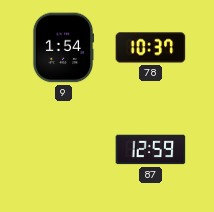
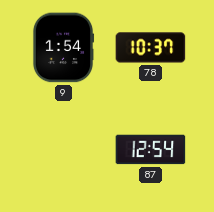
87: 12:59 -> 12:54 (151, 150)
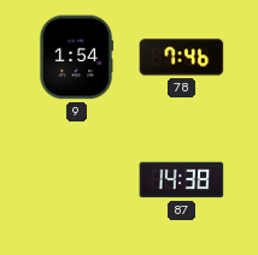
78: 10:37 -> 7:46 (182, 58)
87: 12:54 -> 14:38 (182, 180)
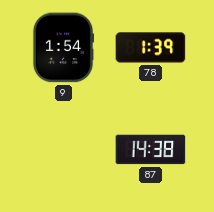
78: 7:46 -> 1:39 (151, 48)
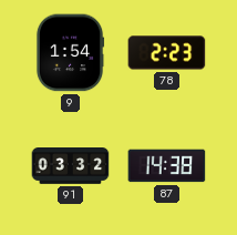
78: 1:39 -> 2:23 (167, 53)
91: none -> 03:32 (71, 166)
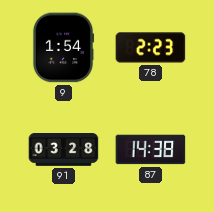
91: 03:32 -> 03:28 (64, 150)
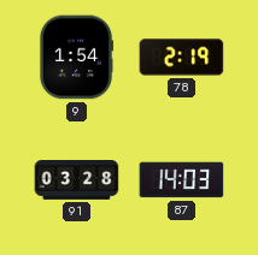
78: 2:23 -> 2:19 (182, 58)
87: 14:38 -> 14:03 (182, 180)
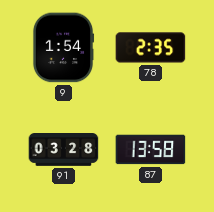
78: 2:19 -> 2:35 (151, 48)
87: 14:03 -> 13:58 (151, 150)
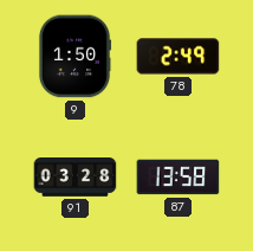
9: 1:54 -> 1:50 (74, 57)
78: 2:35 -> 2:49 (179, 57)
